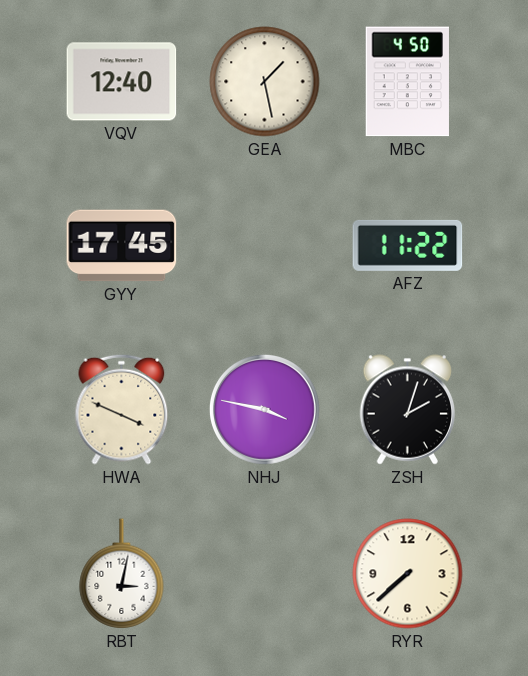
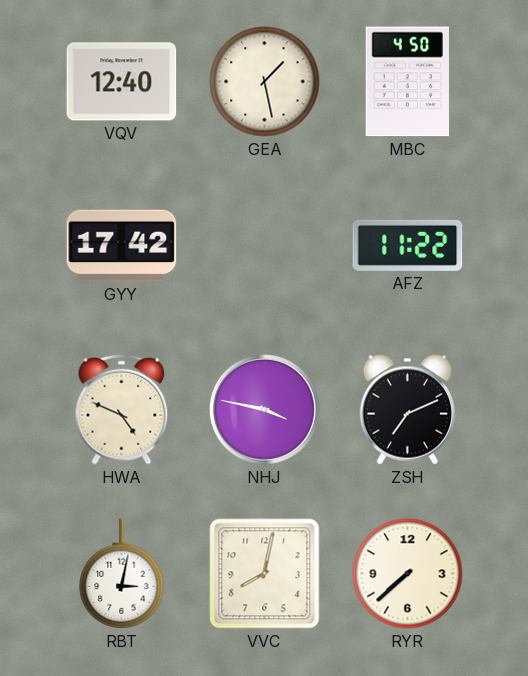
GYY: 17:45 -> 17:42 (122, 246)
HWA: 3:49 -> 4:49 (122, 409)
ZSH: 2:03 -> 7:11 (407, 410)
VVC: none -> 8:02 (265, 574)
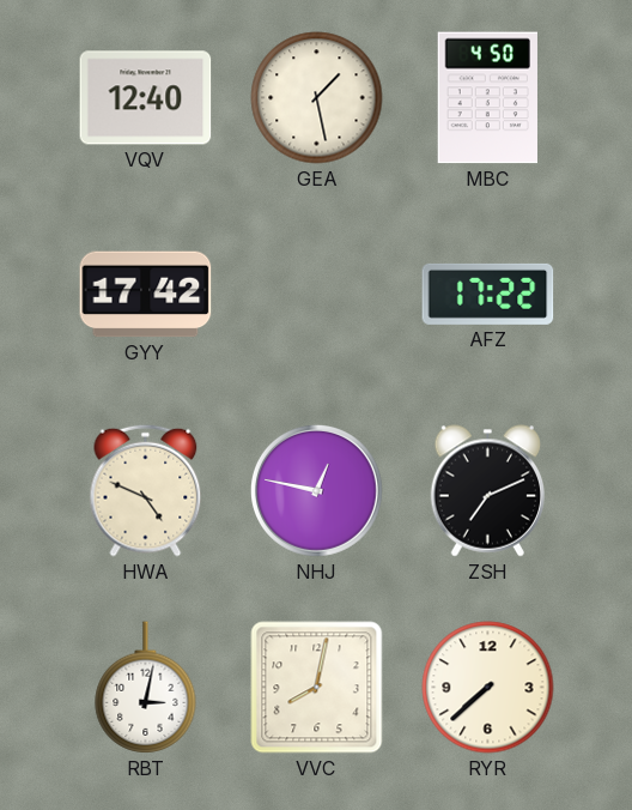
AFZ: 11:22 -> 17:22 (488, 294)
NHJ: 3:47 -> 12:47 (316, 490)
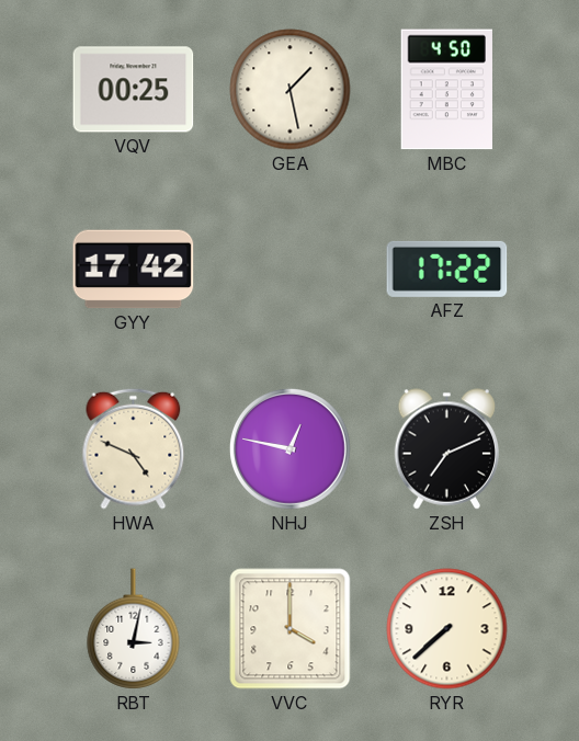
VQV: 12:40 -> 00:25 (134, 90)
VVC: 8:02 -> 4:00 (291, 629)
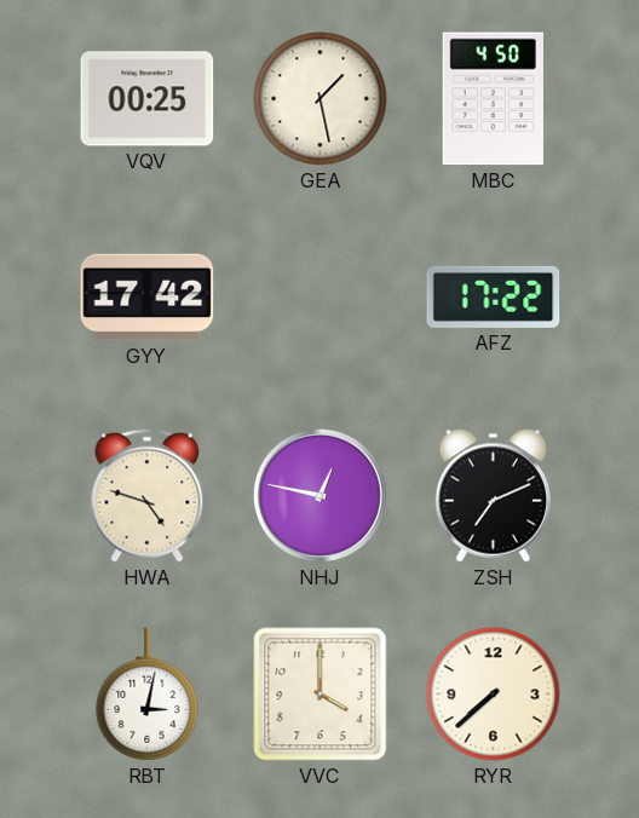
HWA: 4:49 -> 4:48 (148, 495)
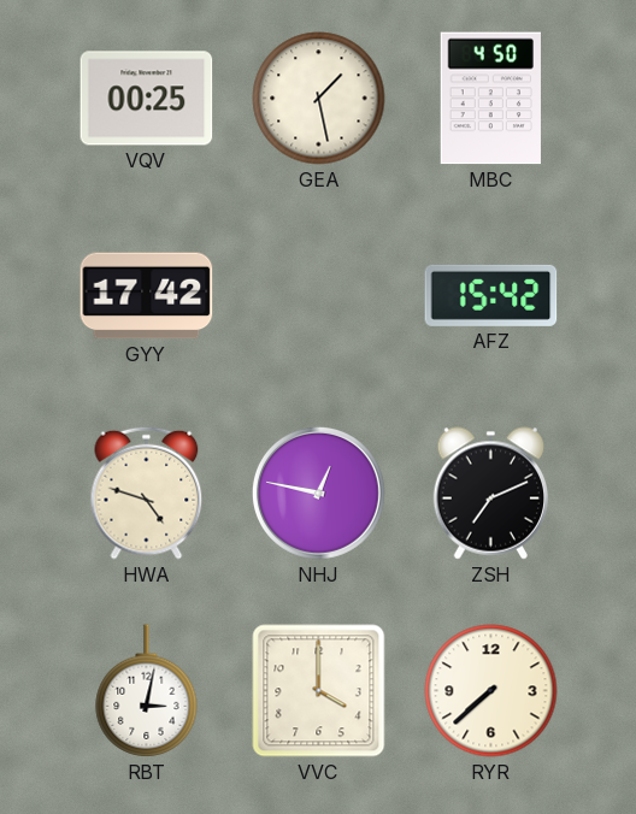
AFZ: 17:22 -> 15:42 (491, 295)
